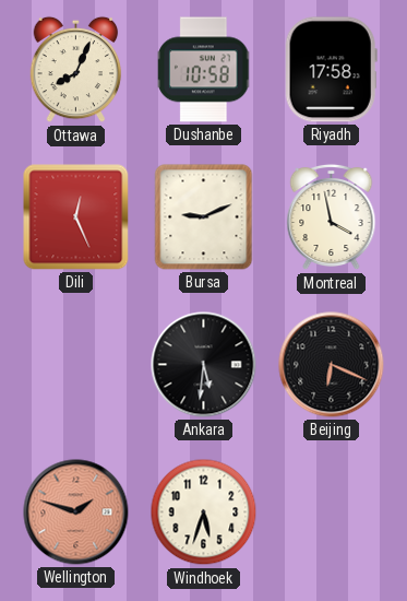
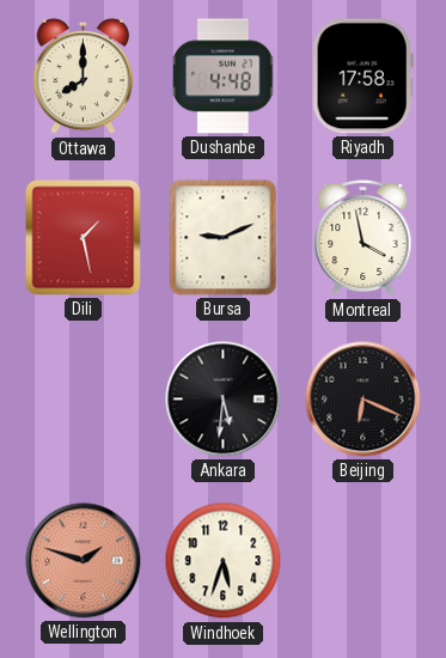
Ottawa: 8:04 -> 8:00 (84, 77)
Dushanbe: 10:58 -> 4:48 (224, 77)
Dili: 12:26 -> 1:28 (84, 238)
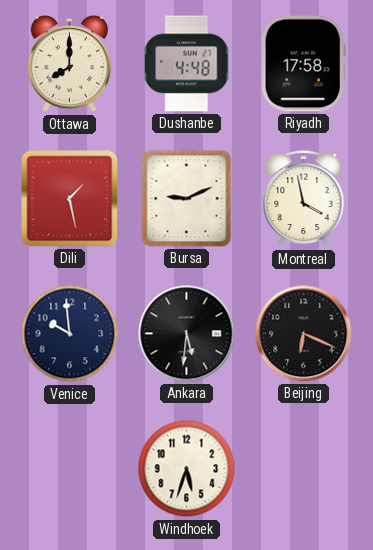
Venice: none -> 9:59 (70, 334)
Wellington: 1:48 -> none (84, 561)
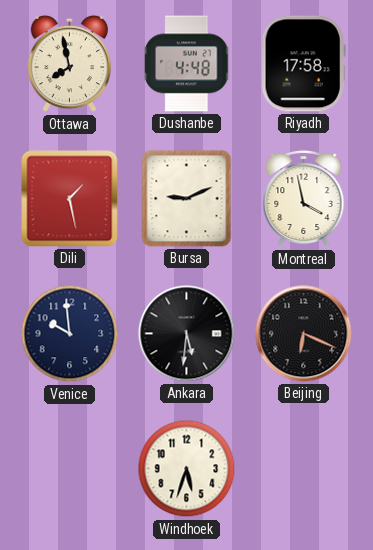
Ottawa: 8:00 -> 7:58 (70, 64)
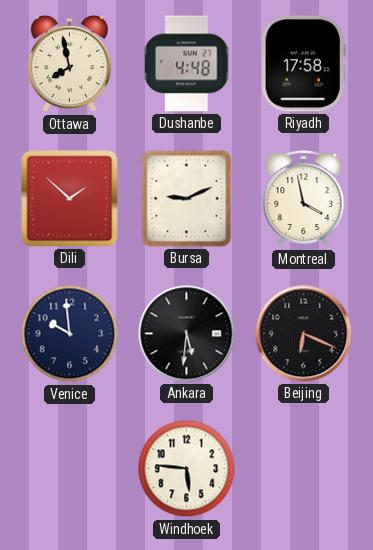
Dili: 1:28 -> 1:52 (70, 199)
Windhoek: 5:33 -> 5:46 (187, 469)
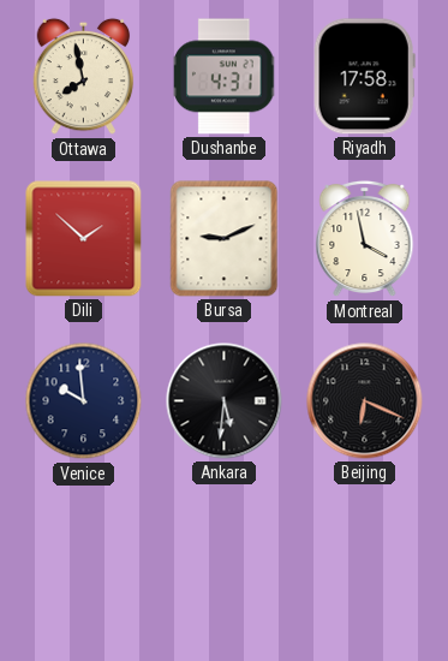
Dushanbe: 4:48 -> 4:31 (225, 77)
Windhoek: 5:46 -> none (187, 469)
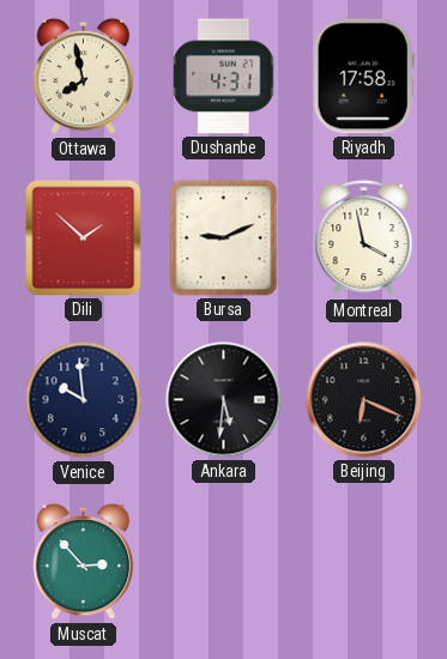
Muscat: none -> 2:53 (84, 562)
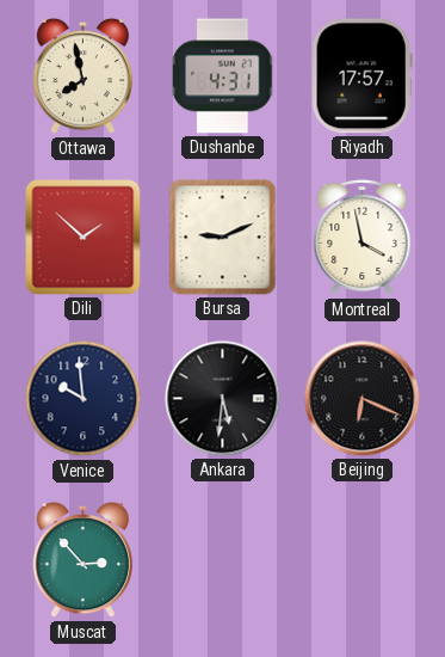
Riyadh: 17:58 -> 17:57 (361, 76)
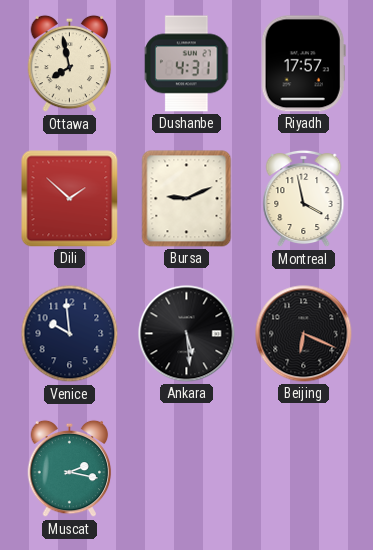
Ankara: 5:31 -> 5:29 (187, 334)
Muscat: 2:53 -> 2:17 (70, 469)
